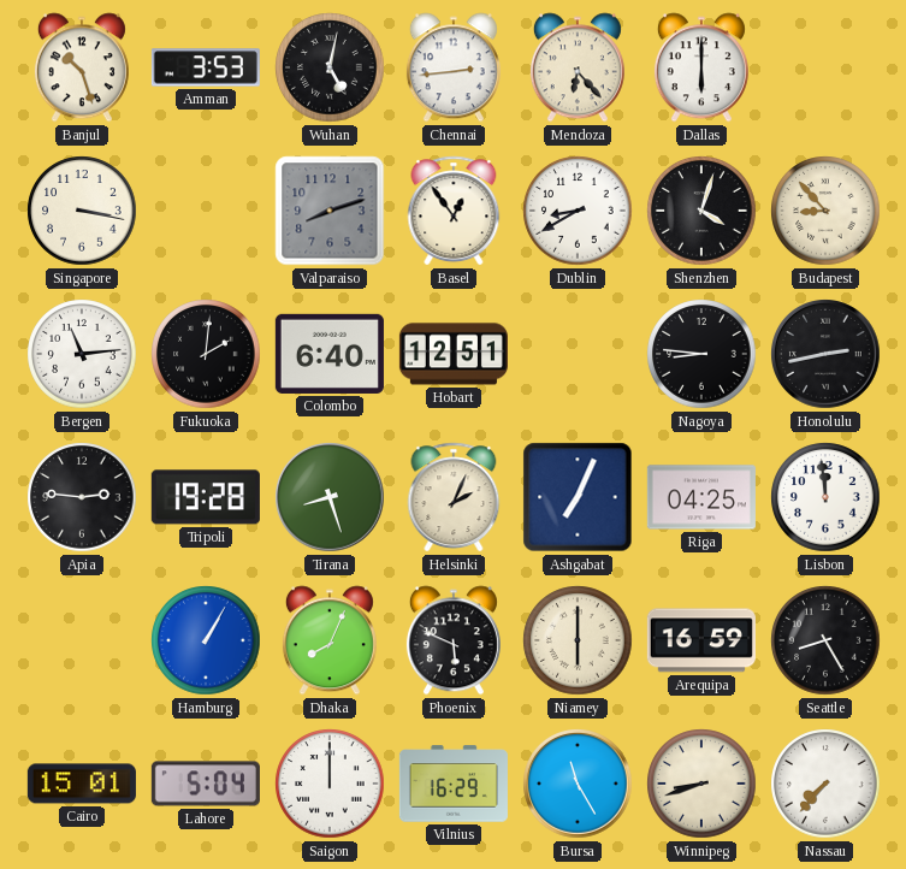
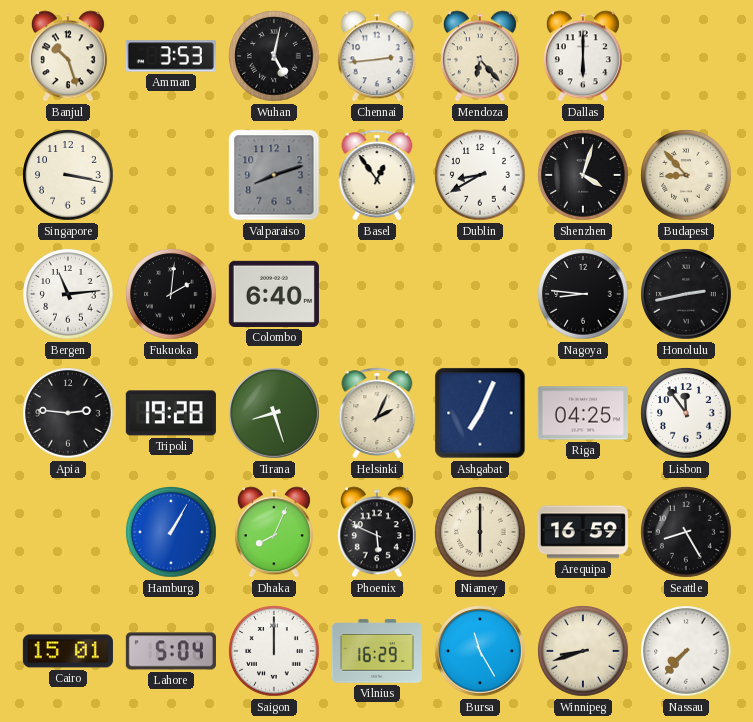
Hobart: 12:51 -> none (454, 354)
Lisbon: 11:59 -> 11:54 (686, 413)
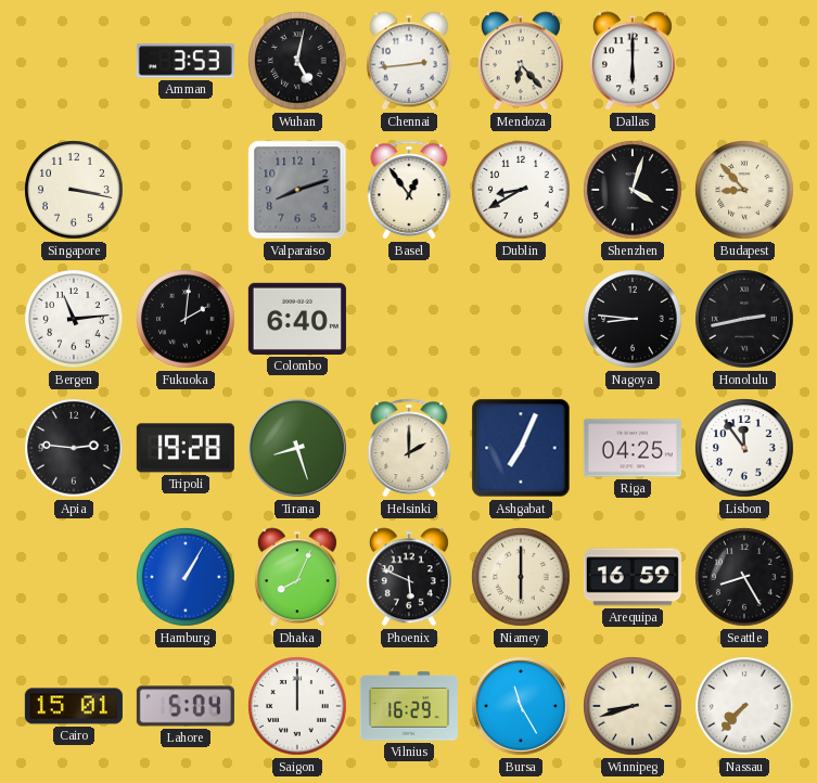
Banjul: 10:27 -> none (68, 56)
Helsinki: 2:04 -> 2:00 (409, 448)
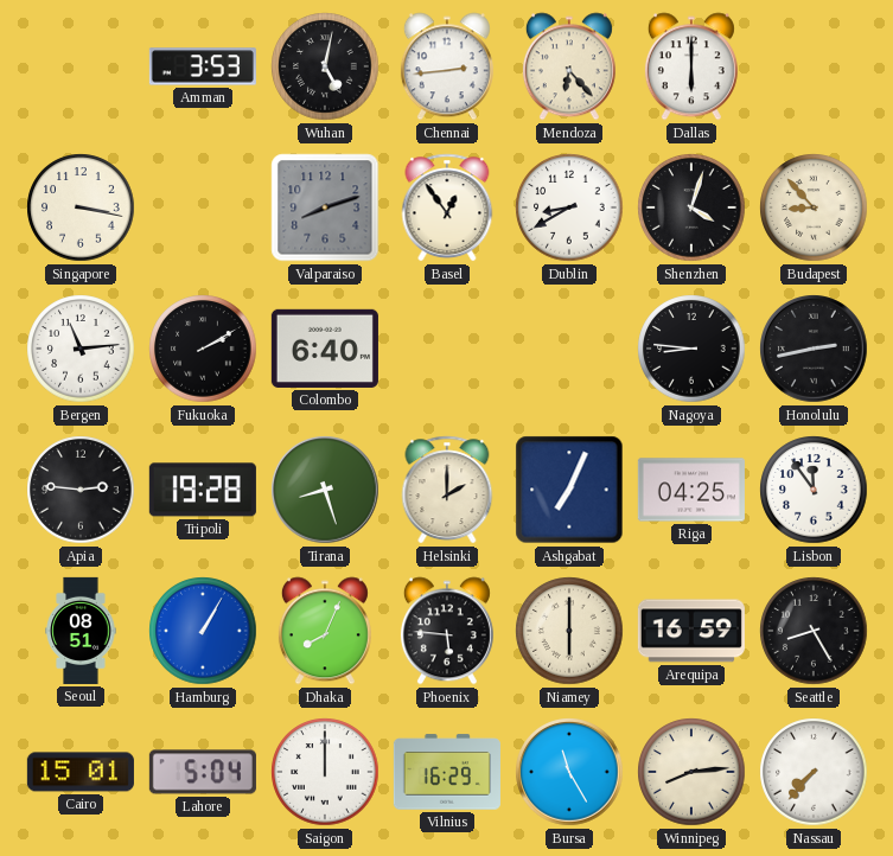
Fukuoka: 2:01 -> 2:10 (203, 349)
Seoul: none -> 08:51 (81, 631)
Phoenix: 5:49 -> 5:46 (447, 631)
Winnipeg: 8:42 -> 8:14 (691, 772)
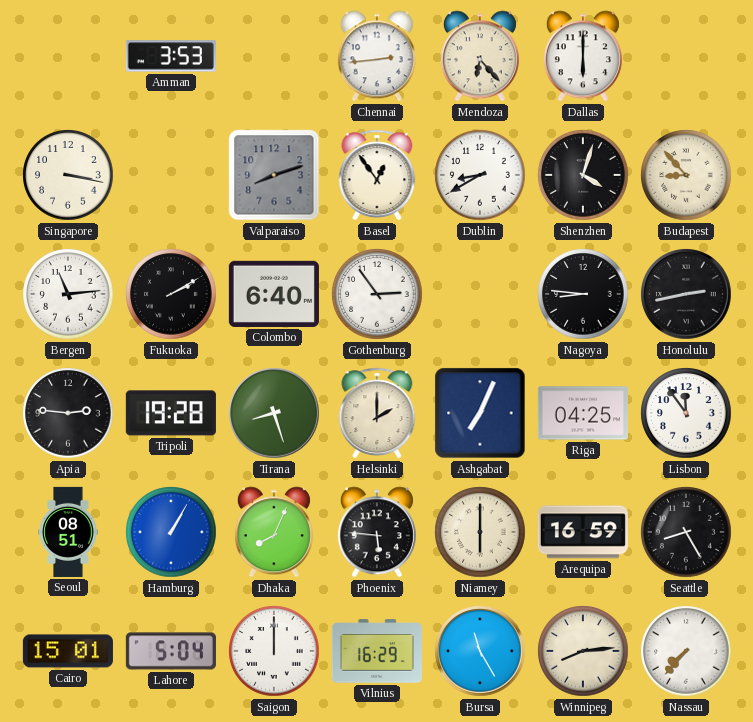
Wuhan: 5:02 -> none (325, 66)
Gothenburg: none -> 2:54 (377, 294)
